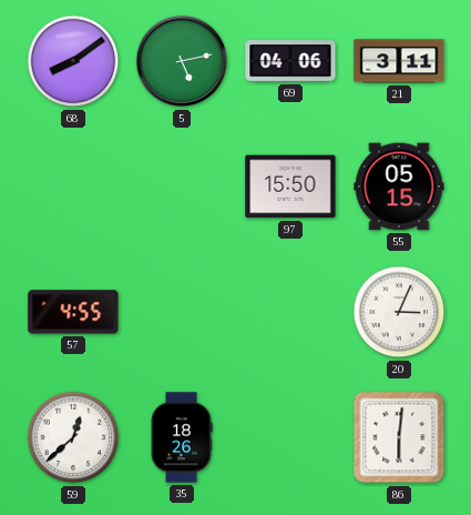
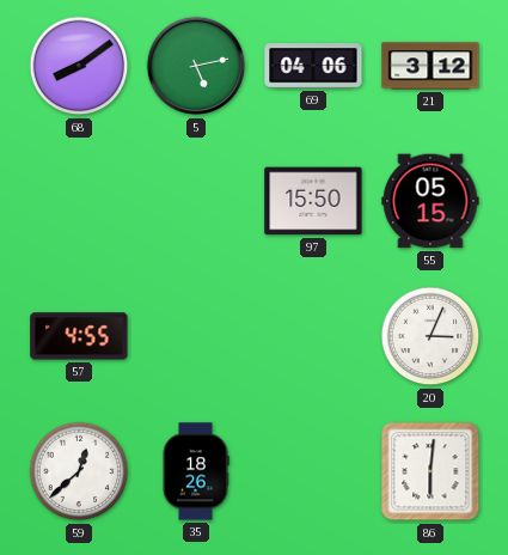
21: 3:11 -> 3:12 (430, 66)
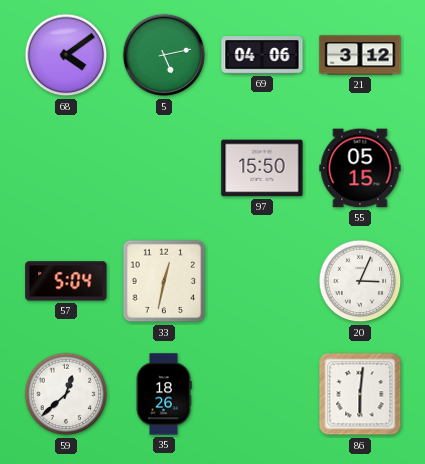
68: 8:09 -> 4:09 (66, 55)
57: 4:55 -> 5:04 (66, 281)
33: none -> 12:32 (164, 281)
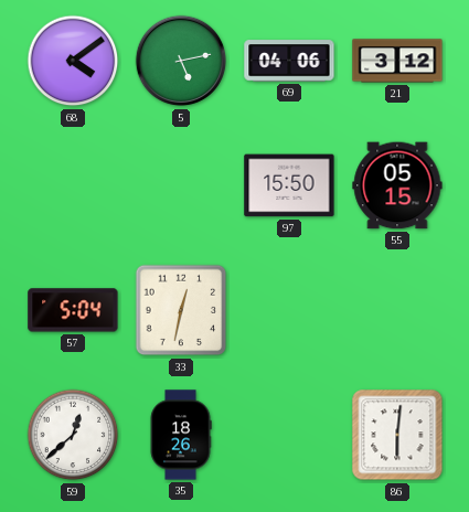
20: 3:04 -> none (360, 281)
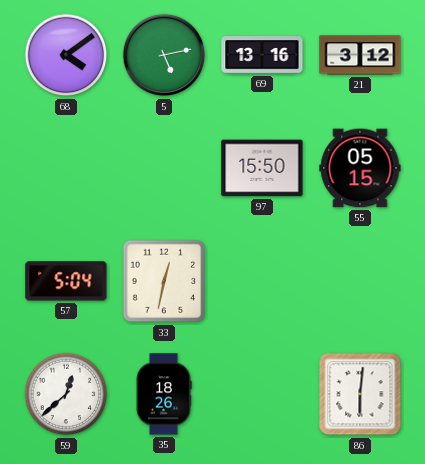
69: 04:06 -> 13:16 (262, 55)
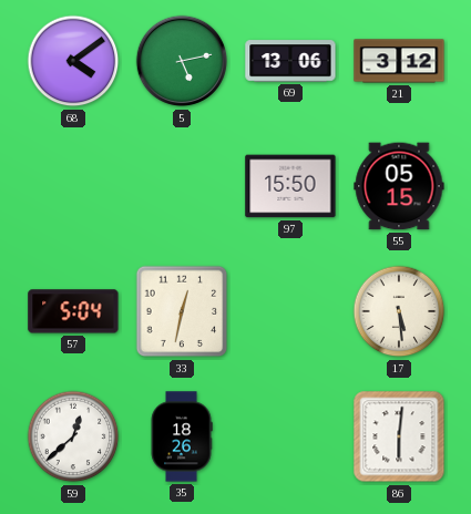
69: 13:16 -> 13:06 (290, 61)
17: none -> 5:29 (399, 311)
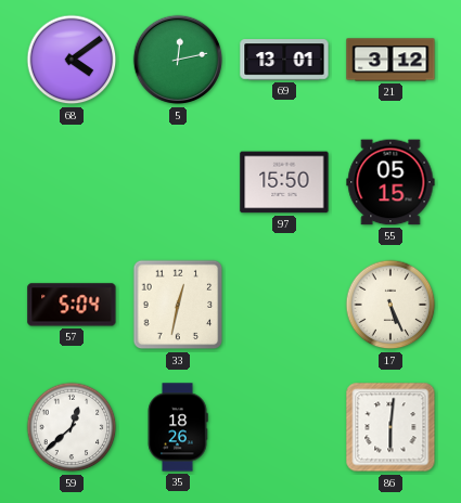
5: 5:13 -> 12:13 (178, 60)
69: 13:06 -> 13:01 (284, 60)
17: 5:29 -> 5:26 (390, 305)
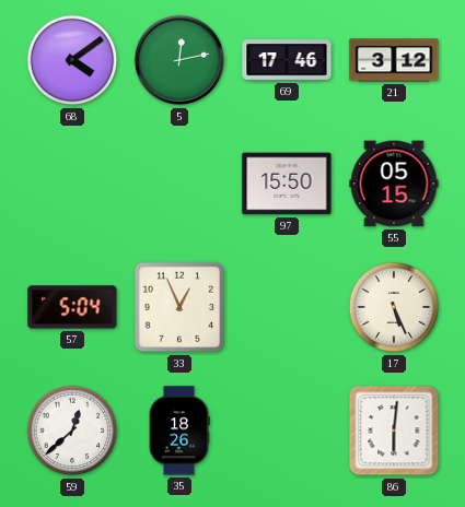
69: 13:01 -> 17:46 (287, 60)
33: 12:32 -> 12:56 (179, 307)
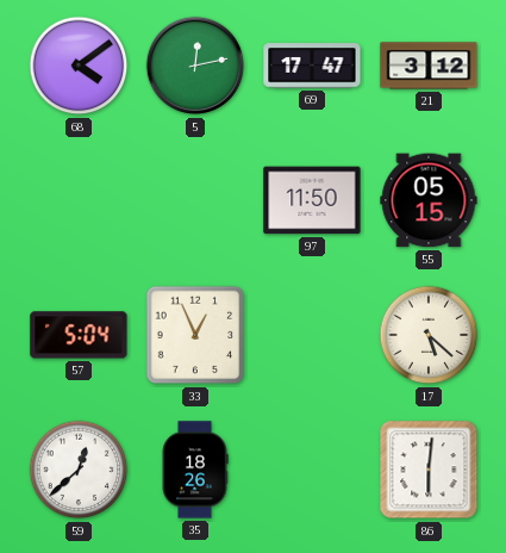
69: 17:46 -> 17:47 (312, 66)
97: 15:50 -> 11:50 (312, 200)
17: 5:26 -> 5:22 (429, 335)
